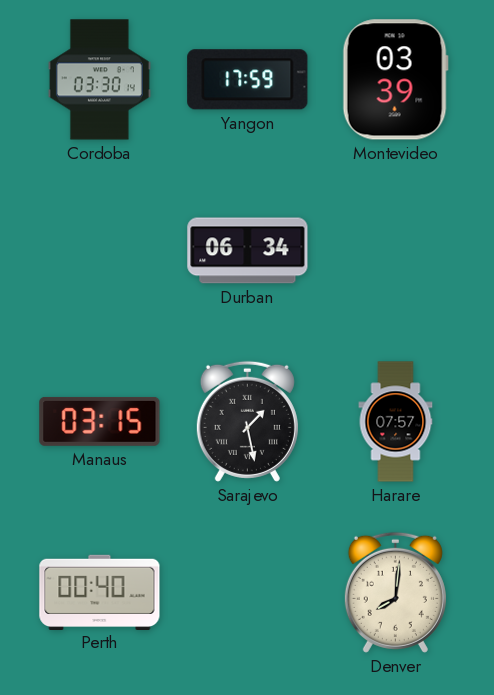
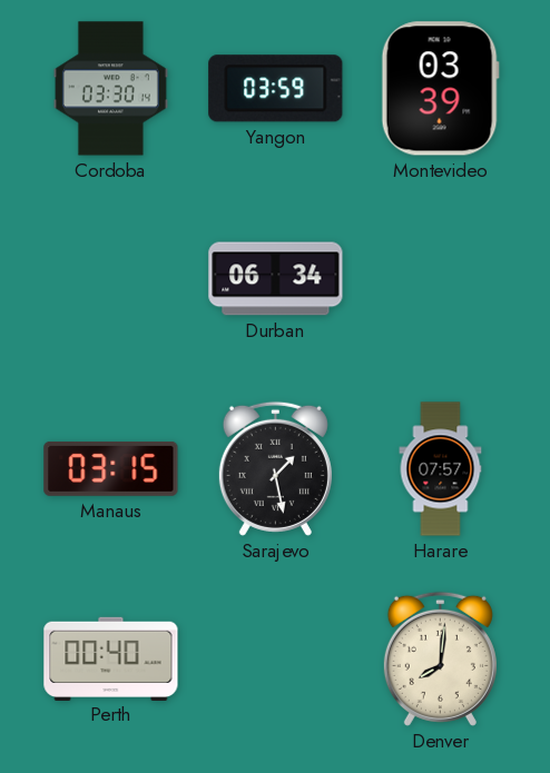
Yangon: 17:59 -> 03:59 (276, 89)
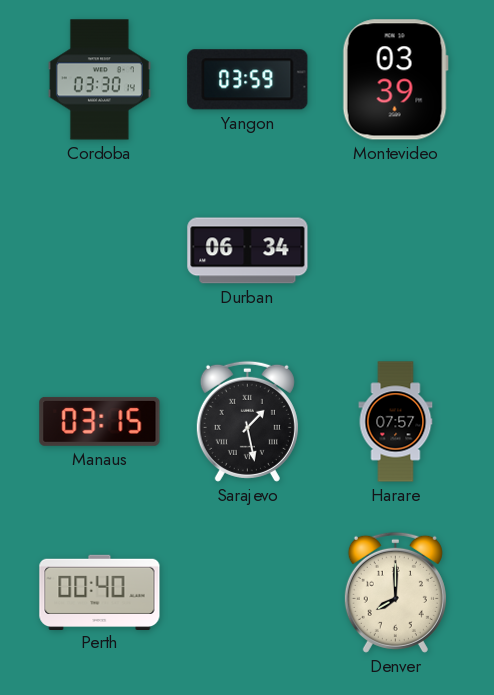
Denver: 8:01 -> 8:00 (395, 592)
